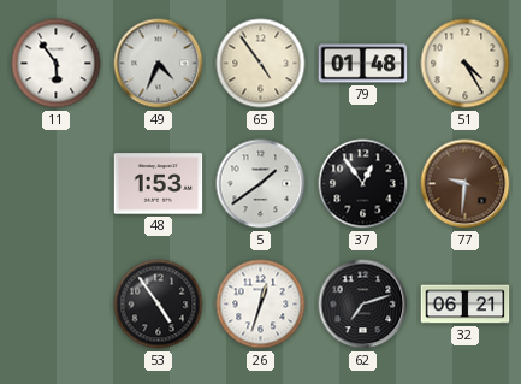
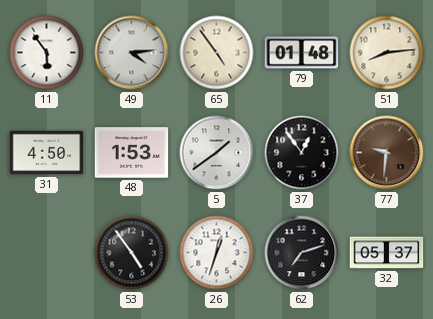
49: 4:34 -> 4:14 (132, 53)
51: 4:25 -> 8:14 (387, 53)
31: none -> 4:50 (47, 153)
32: 06:21 -> 05:37 (387, 253)
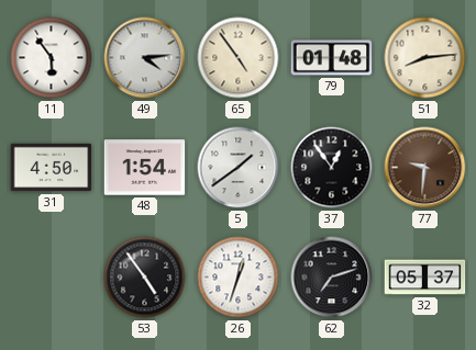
48: 1:53 -> 1:54 (145, 168)
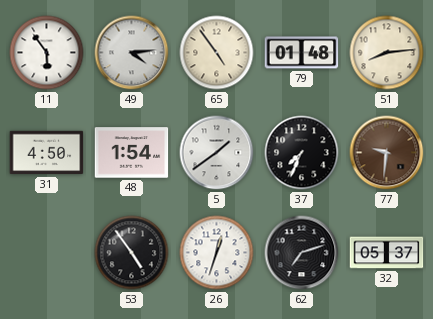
37: 12:54 -> 7:34 (302, 153)
